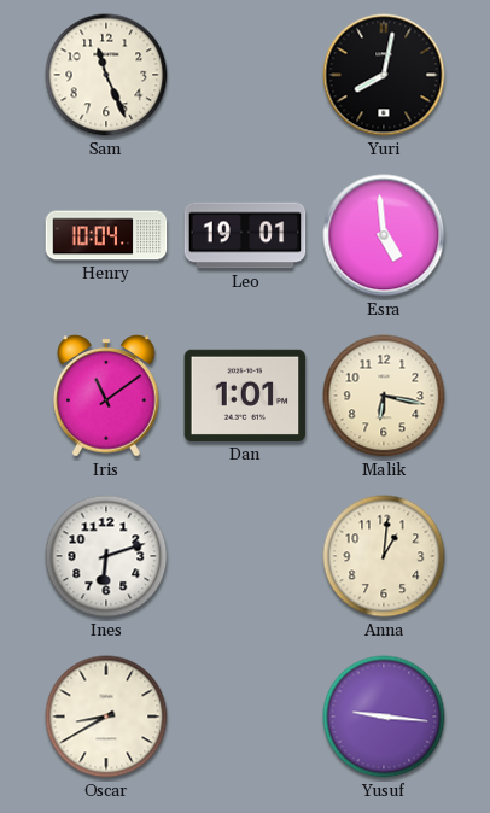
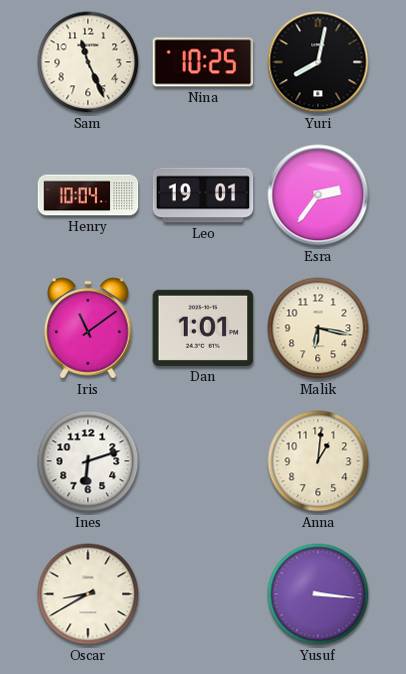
Nina: none -> 10:25 (203, 62)
Esra: 4:59 -> 2:36 (318, 195)
Yusuf: 9:16 -> 3:16 (318, 594)
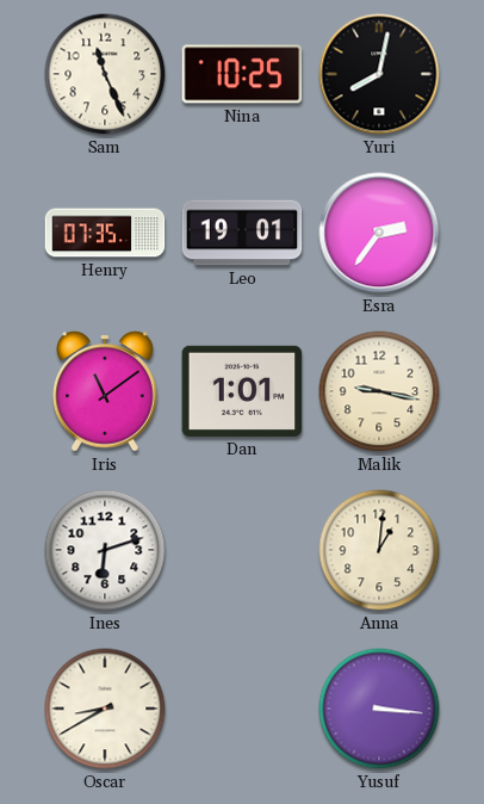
Henry: 10:04 -> 07:35 (105, 233)
Malik: 6:17 -> 9:17 (379, 391)
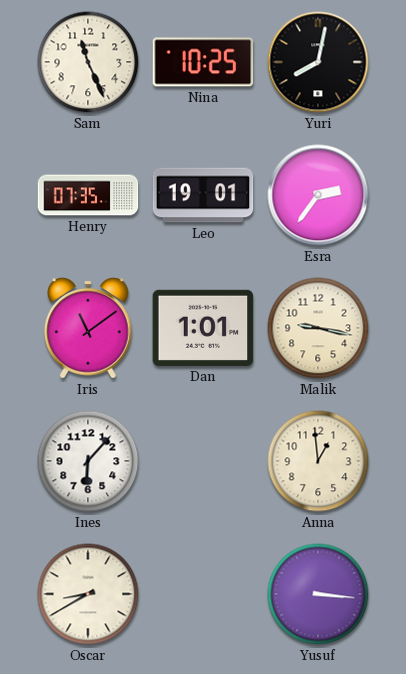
Ines: 6:12 -> 6:07 (88, 461)
Anna: 1:01 -> 12:59 (318, 461)
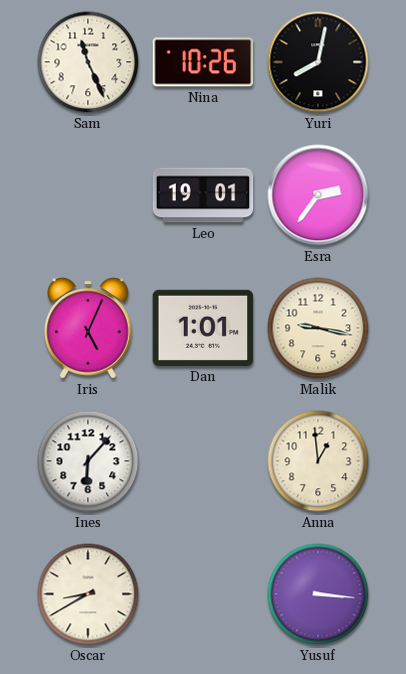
Nina: 10:25 -> 10:26 (203, 62)
Henry: 07:35 -> none (88, 195)
Iris: 11:09 -> 5:04 (88, 328)
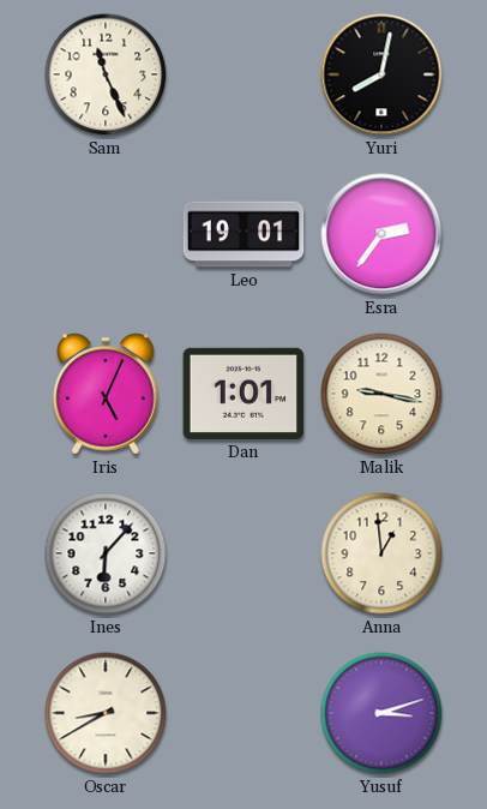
Nina: 10:26 -> none (203, 62)
Yusuf: 3:16 -> 3:12 (381, 713)
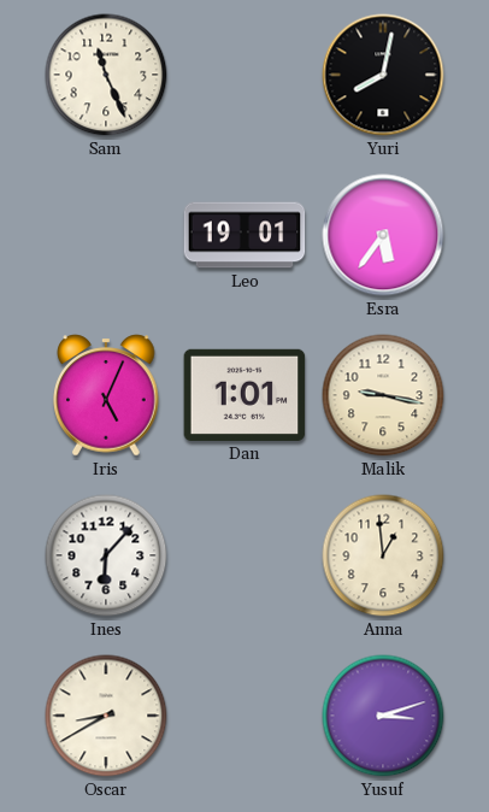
Esra: 2:36 -> 5:36 (383, 235)
